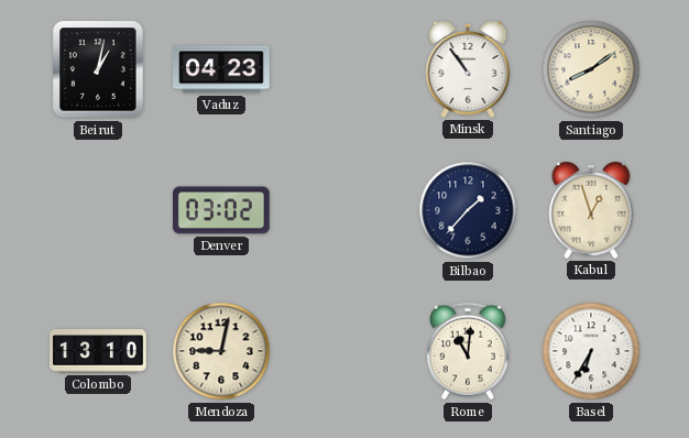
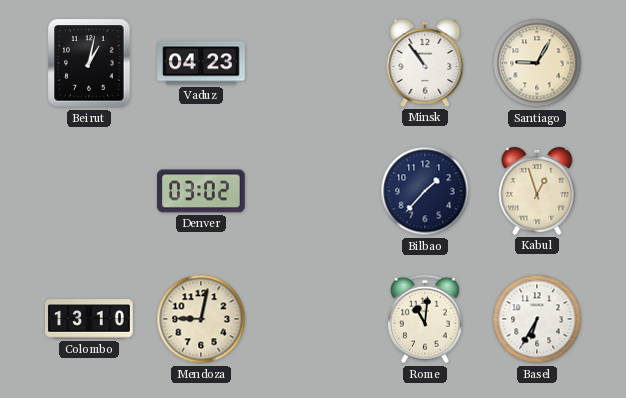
Santiago: 8:09 -> 9:05 (537, 63)
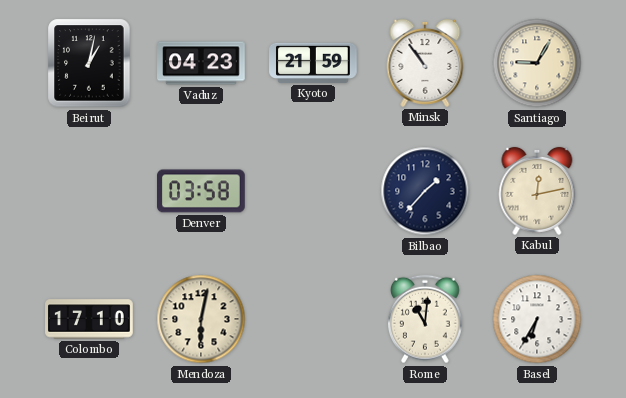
Kyoto: none -> 21:59 (313, 63)
Denver: 03:02 -> 03:58 (202, 191)
Kabul: 12:57 -> 12:13 (537, 191)
Colombo: 13:10 -> 17:10 (89, 319)
Mendoza: 9:02 -> 6:02 (201, 319)
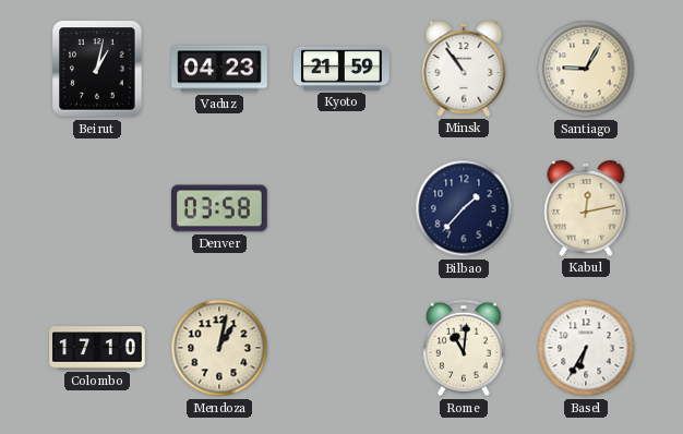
Mendoza: 6:02 -> 1:02 (219, 348)
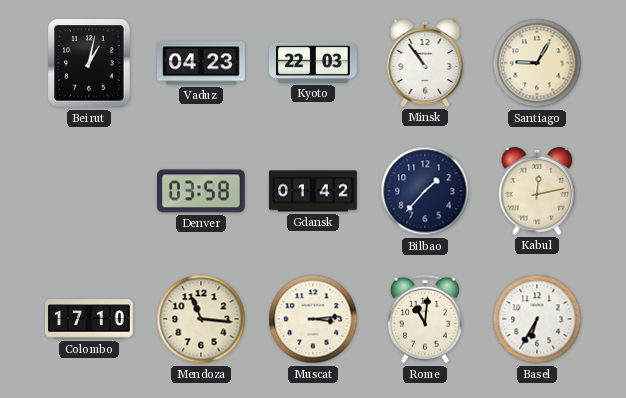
Kyoto: 21:59 -> 22:03 (313, 63)
Gdansk: none -> 01:42 (313, 191)
Mendoza: 1:02 -> 11:16 (201, 319)
Muscat: none -> 3:14 (313, 319)
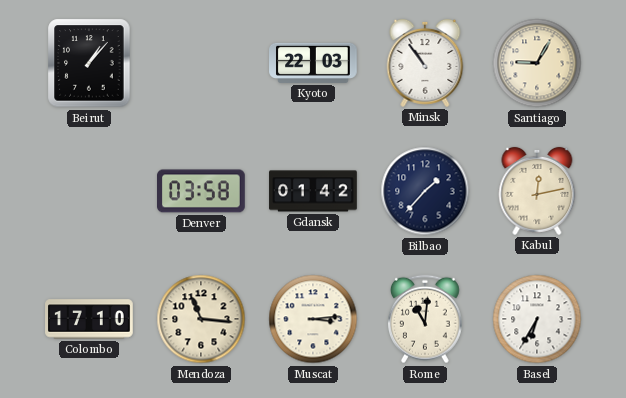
Beirut: 1:02 -> 1:07 (89, 63)
Vaduz: 04:23 -> none (201, 63)
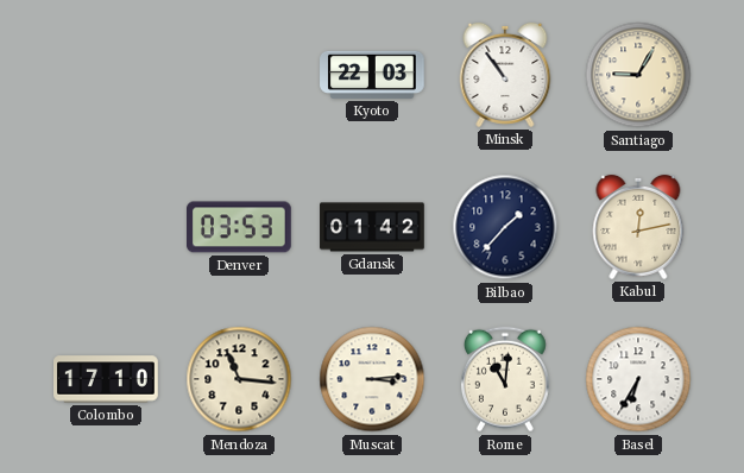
Beirut: 1:07 -> none (89, 63)
Denver: 03:58 -> 03:53 (240, 227)
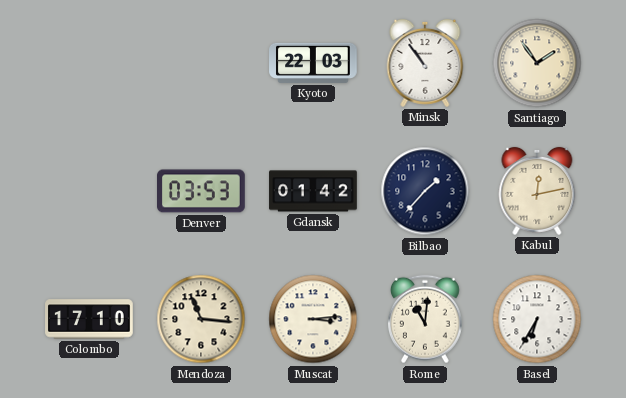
Santiago: 9:05 -> 1:54 (537, 63)
